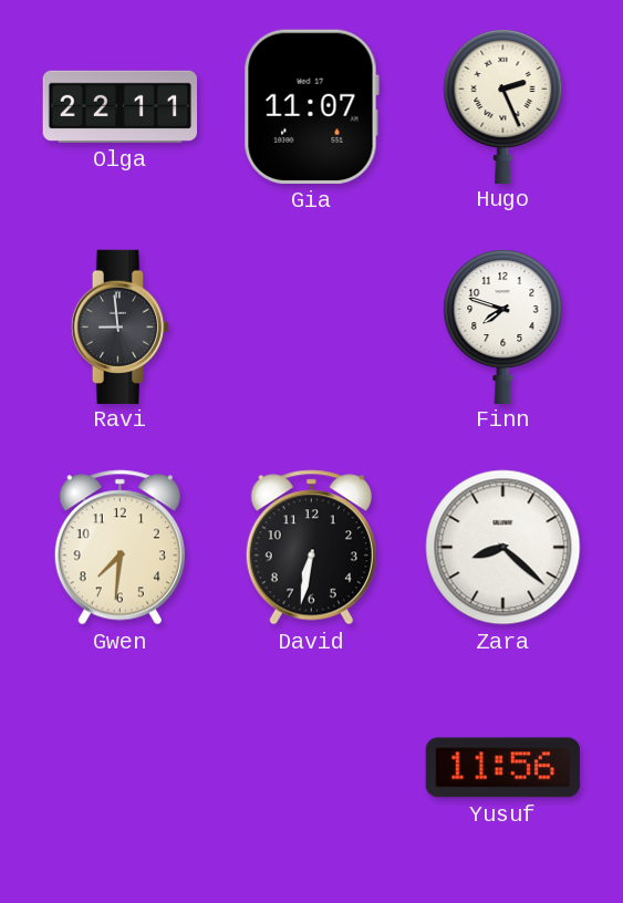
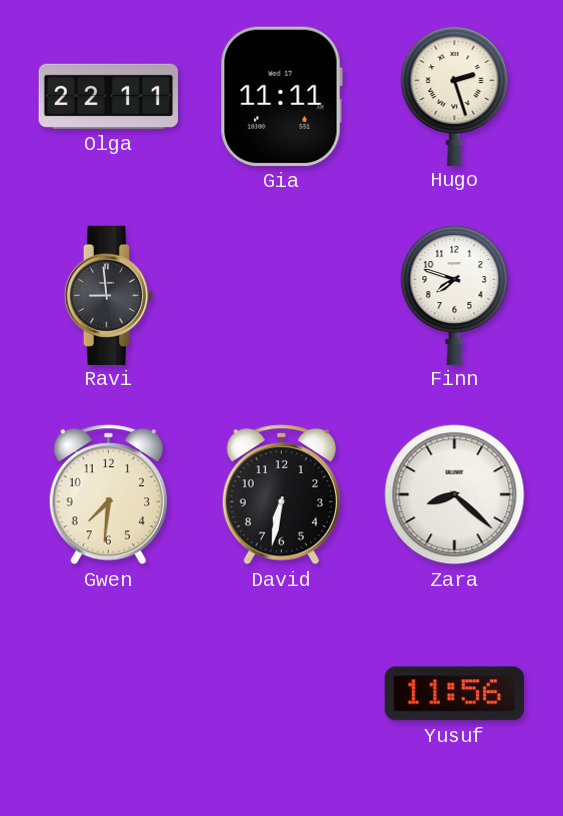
Gia: 11:07 -> 11:11 (281, 96)
Hugo: 2:26 -> 2:27 (455, 96)
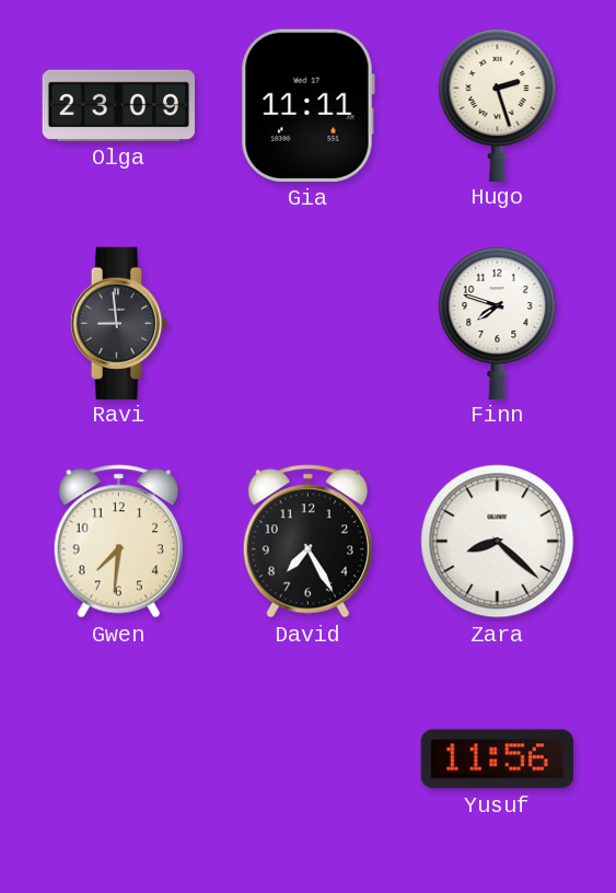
Olga: 22:11 -> 23:09 (118, 105)
David: 6:32 -> 7:25 (307, 542)
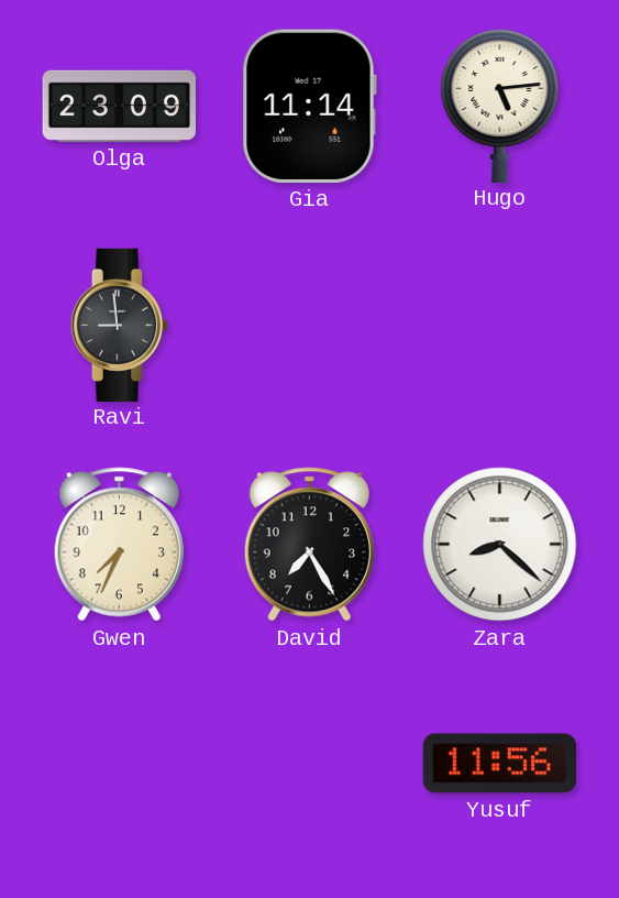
Gia: 11:11 -> 11:14 (309, 106)
Hugo: 2:27 -> 5:14 (500, 106)
Finn: 7:48 -> none (498, 323)
Gwen: 7:31 -> 7:34 (119, 545)
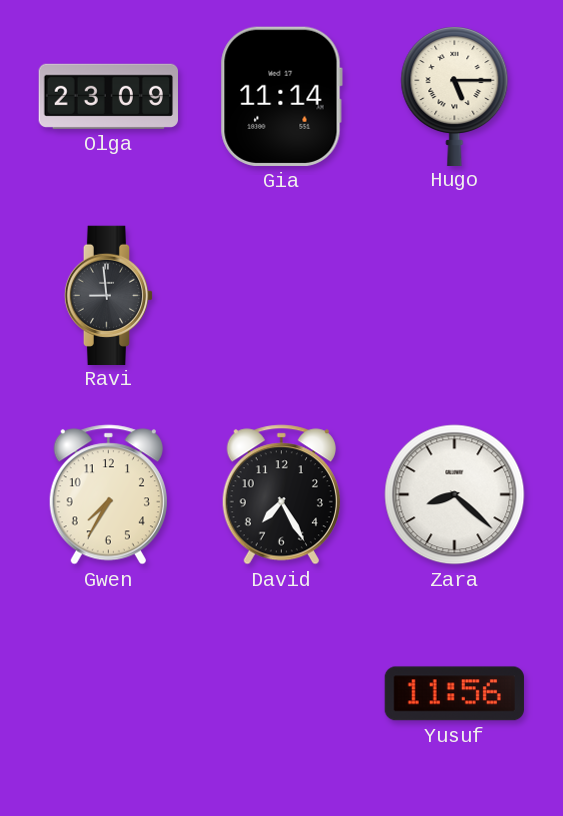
Hugo: 5:14 -> 5:15 (455, 96)
Gwen: 7:34 -> 7:35 (108, 495)
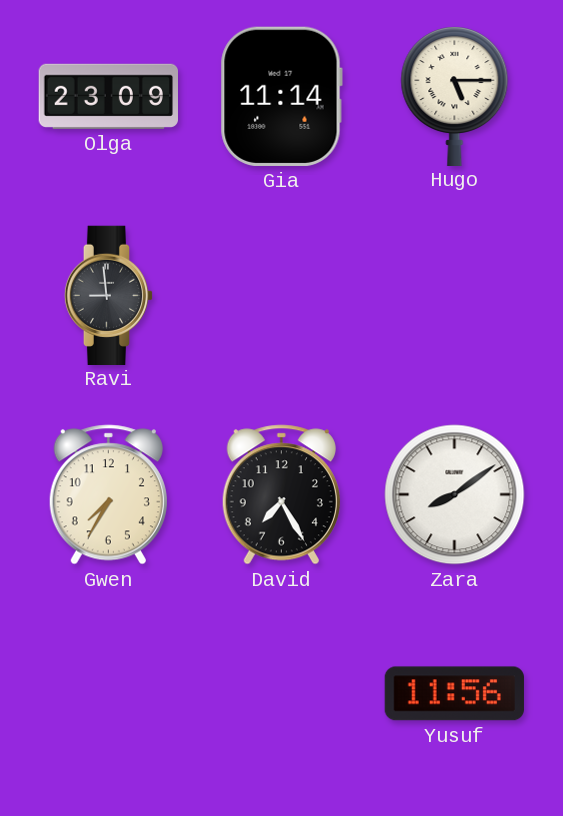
Zara: 8:22 -> 8:09 (455, 495)
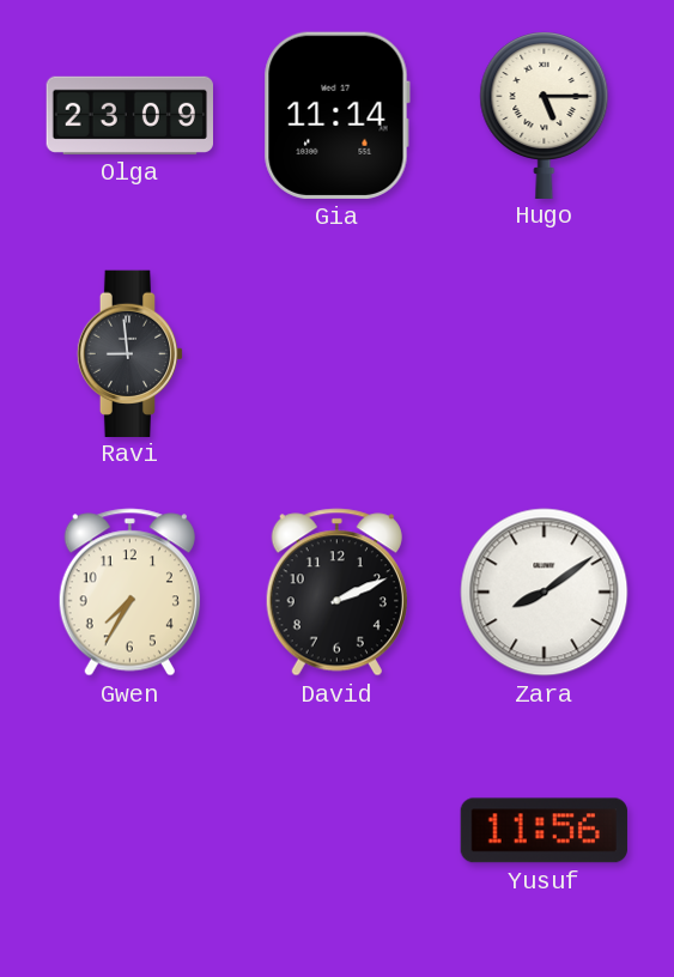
David: 7:25 -> 2:11 (336, 593)
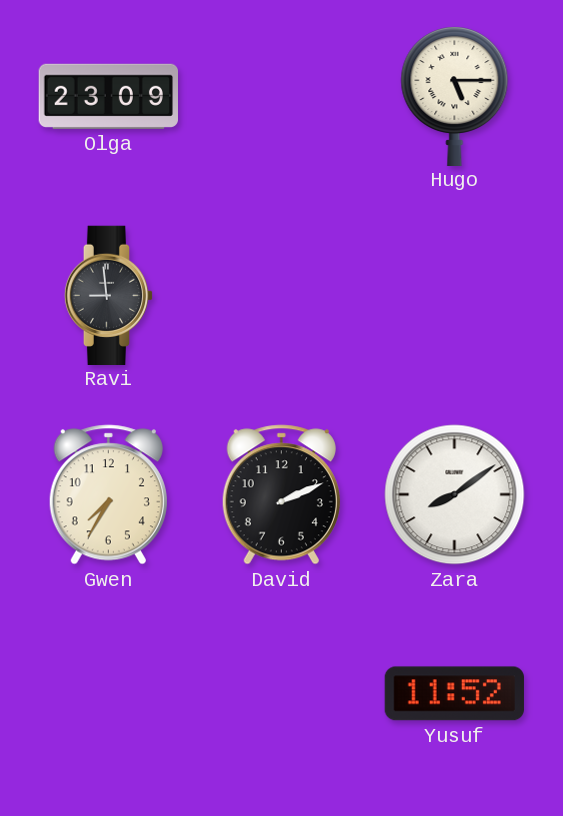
Gia: 11:14 -> none (336, 115)
Yusuf: 11:56 -> 11:52 (454, 694)
